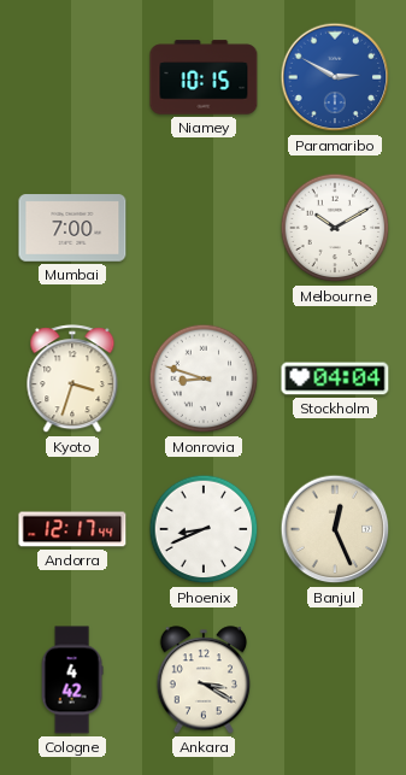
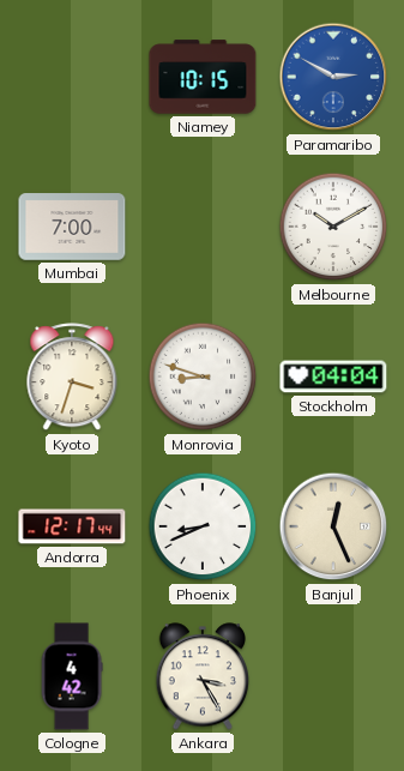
Ankara: 3:20 -> 3:25 (203, 676)
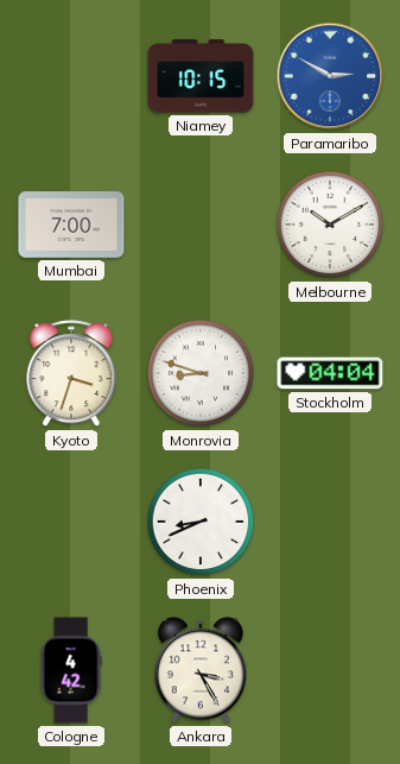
Andorra: 12:17 -> none (72, 526)
Banjul: 12:26 -> none (333, 526)
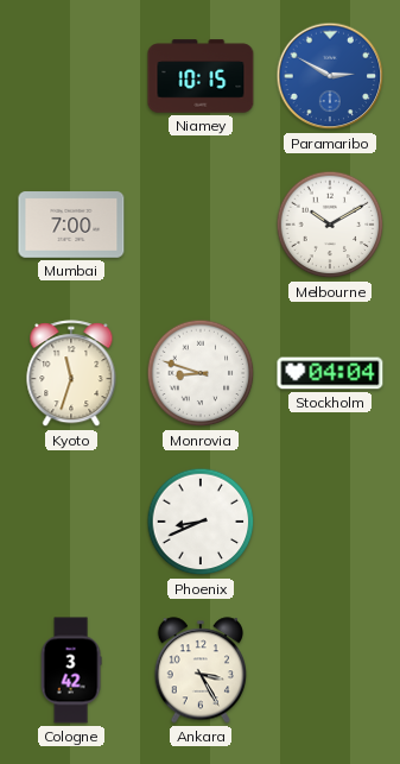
Kyoto: 3:33 -> 11:33 (71, 374)
Cologne: 4:42 -> 3:42 (71, 670)
